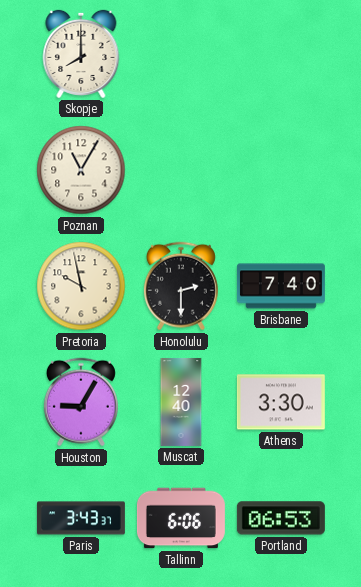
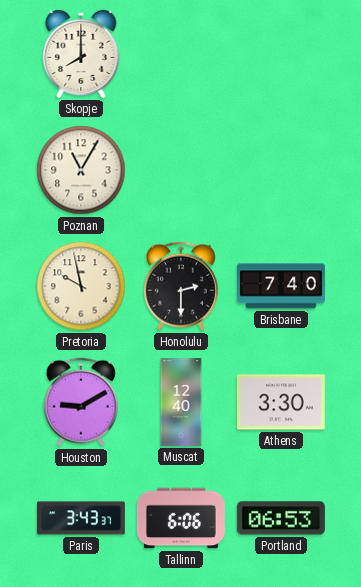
Houston: 9:05 -> 9:10 (81, 402)
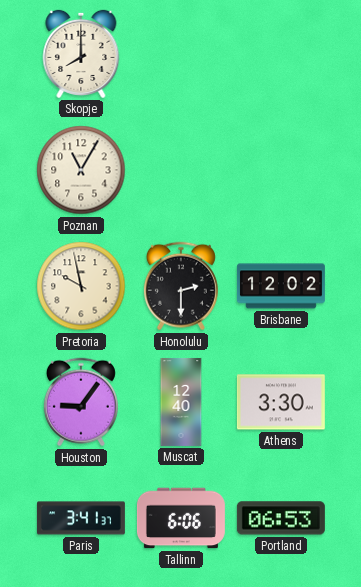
Brisbane: 7:40 -> 12:02 (281, 286)
Houston: 9:10 -> 9:06 (81, 402)
Paris: 3:43 -> 3:41 (81, 518)
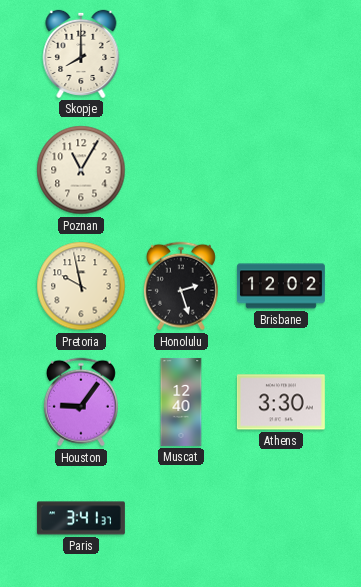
Honolulu: 2:30 -> 2:27 (181, 286)
Tallinn: 6:06 -> none (181, 518)
Portland: 06:53 -> none (281, 518)
